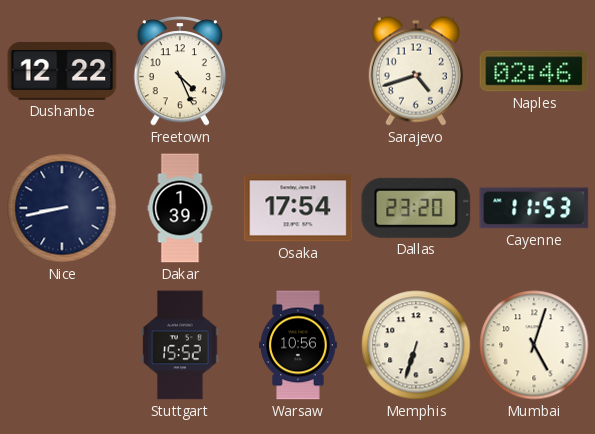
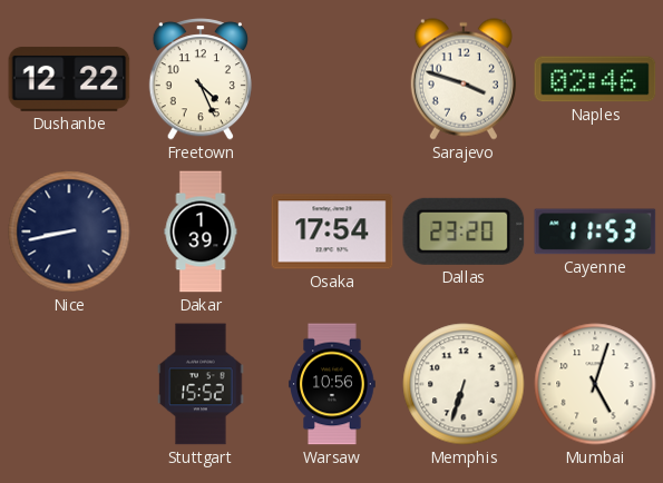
Sarajevo: 4:42 -> 3:48 (464, 79)
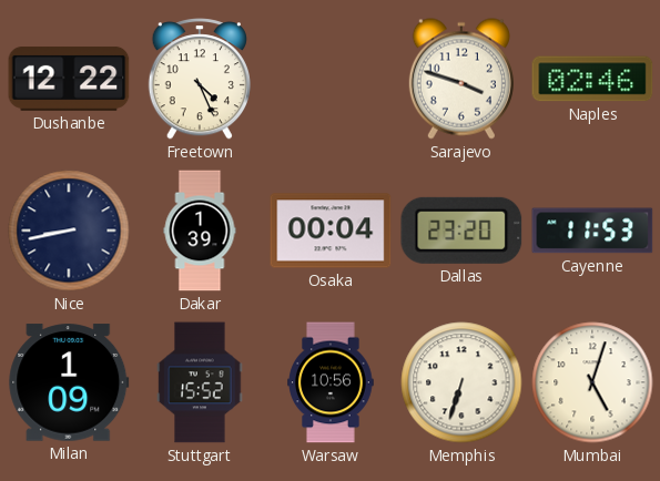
Osaka: 17:54 -> 00:04 (331, 231)
Milan: none -> 1:09 (69, 382)
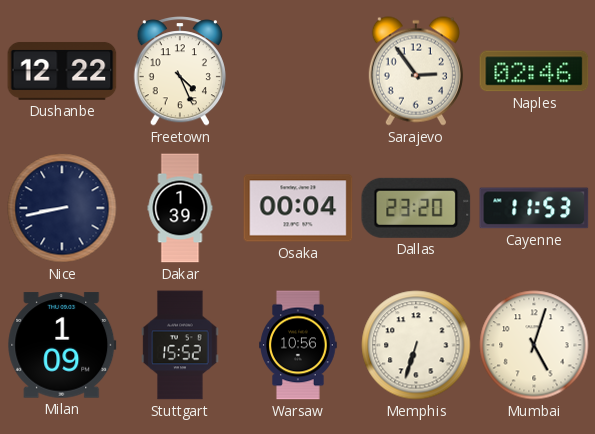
Sarajevo: 3:48 -> 2:54 (416, 71)
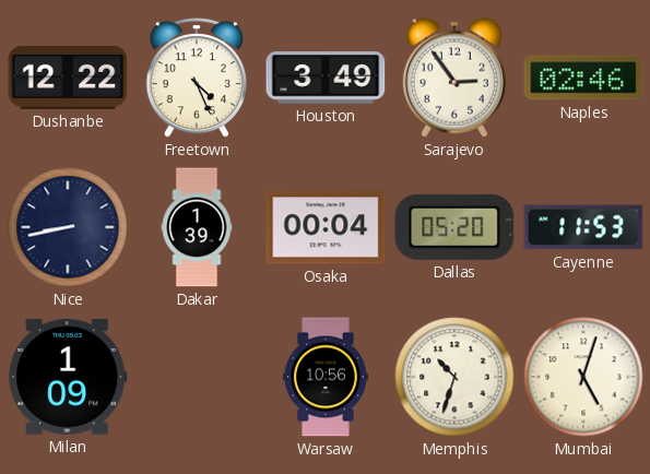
Houston: none -> 3:49 (326, 78)
Dallas: 23:20 -> 05:20 (454, 227)
Stuttgart: 15:52 -> none (180, 345)
Memphis: 6:33 -> 10:33 (454, 377)
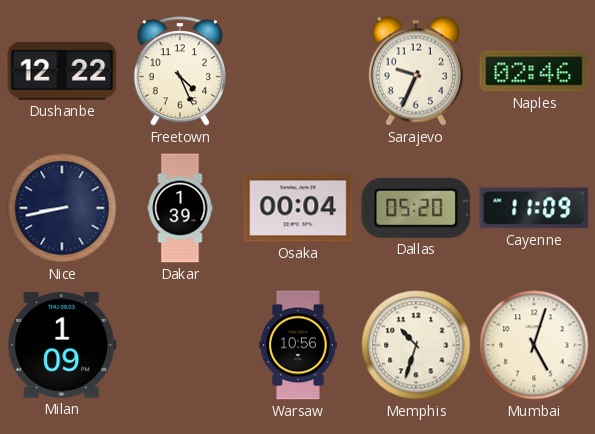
Houston: 3:49 -> none (326, 78)
Sarajevo: 2:54 -> 9:34 (416, 71)
Cayenne: 11:53 -> 11:09 (534, 208)
